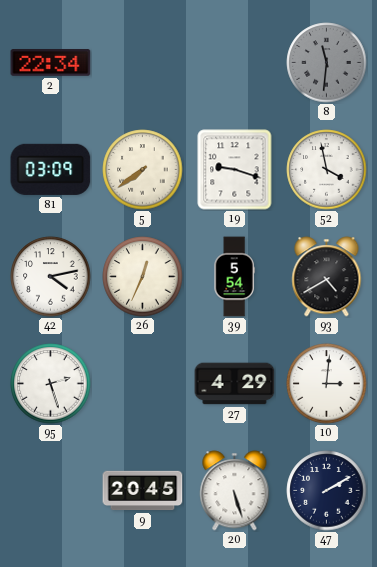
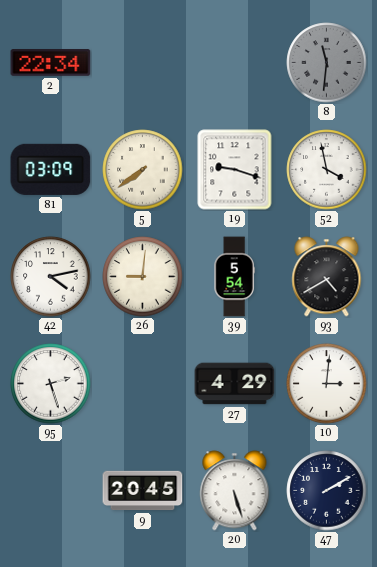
26: 12:34 -> 9:01 (143, 277)
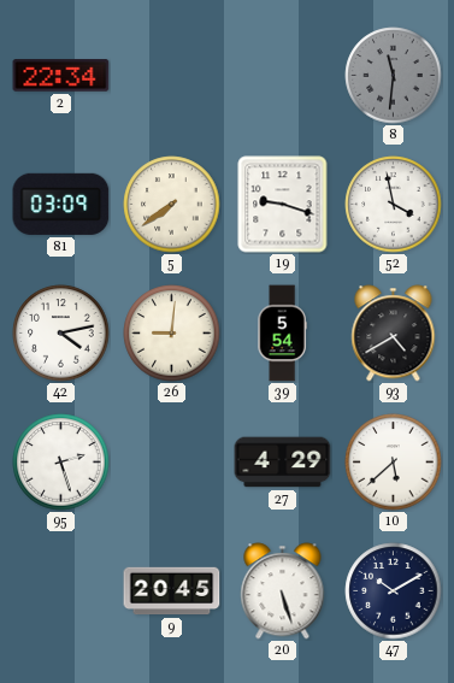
10: 3:01 -> 5:38 (394, 463)
47: 2:10 -> 10:10 (394, 591)
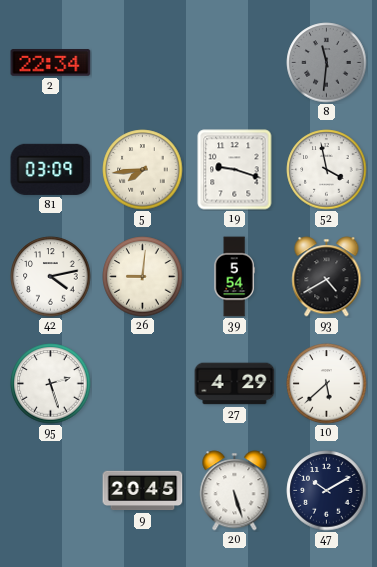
5: 7:39 -> 7:44 (143, 170)
